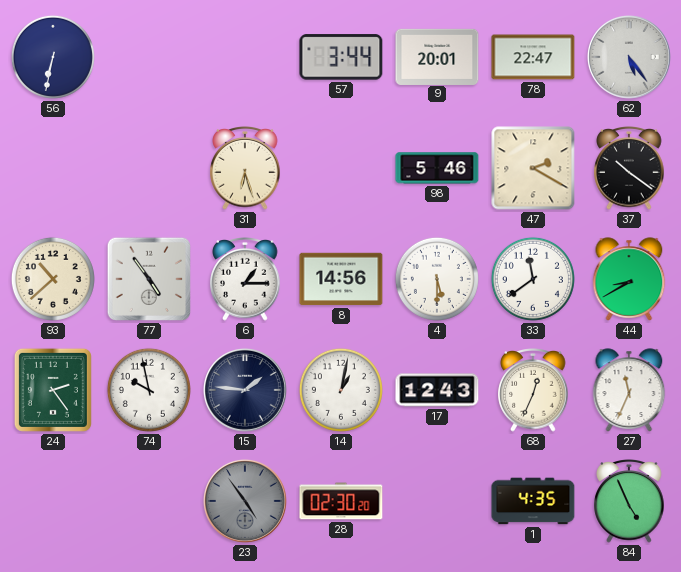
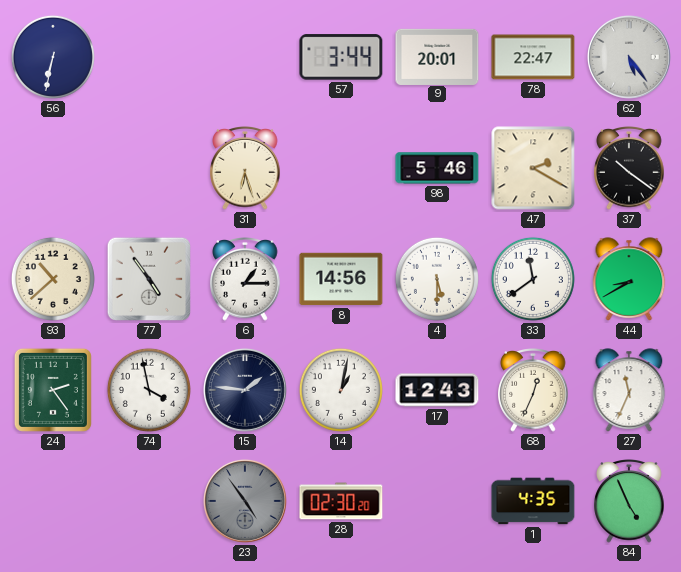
74: 9:58 -> 3:58 (149, 390)
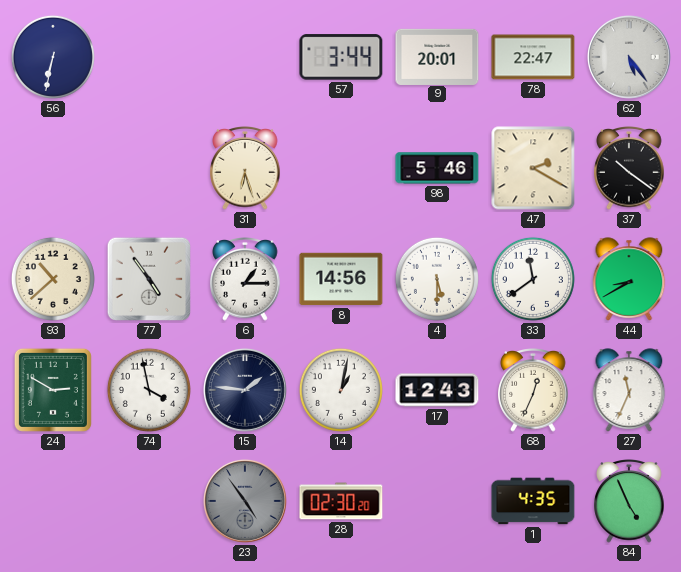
24: 2:24 -> 2:50 (53, 390)
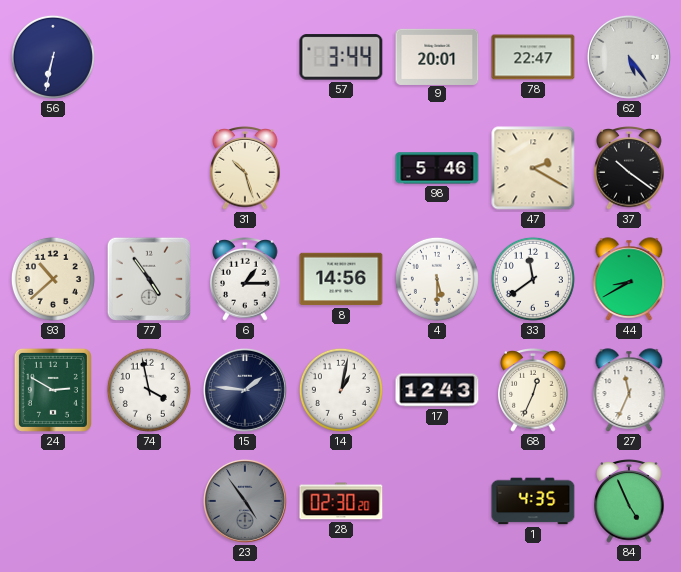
31: 6:27 -> 10:27 (245, 169)
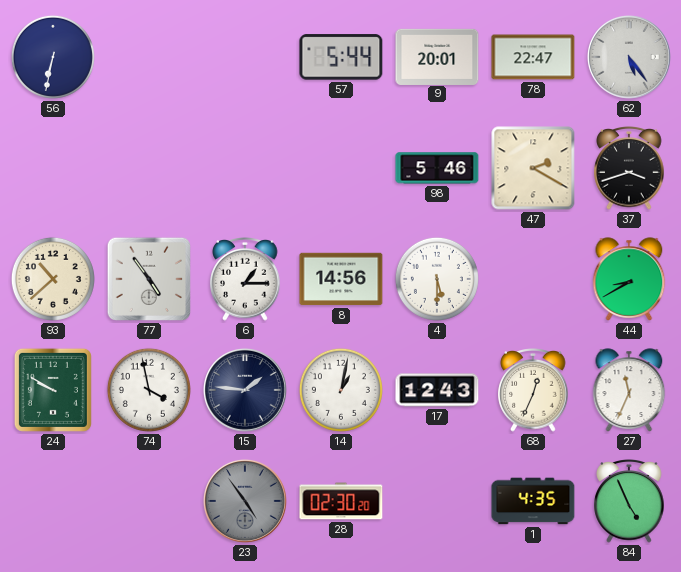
57: 3:44 -> 5:44 (341, 57)
31: 10:27 -> none (245, 169)
37: 10:21 -> 3:42 (629, 169)
33: 11:39 -> none (533, 279)
24: 2:50 -> 9:50 (53, 390)
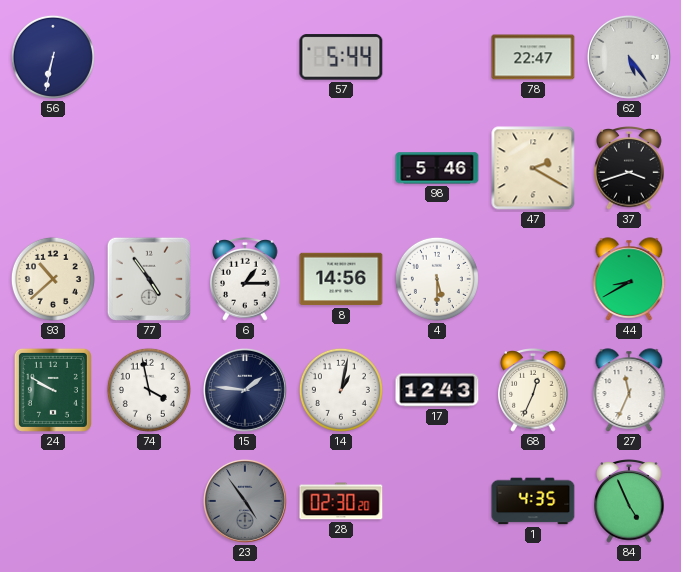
9: 20:01 -> none (437, 56)
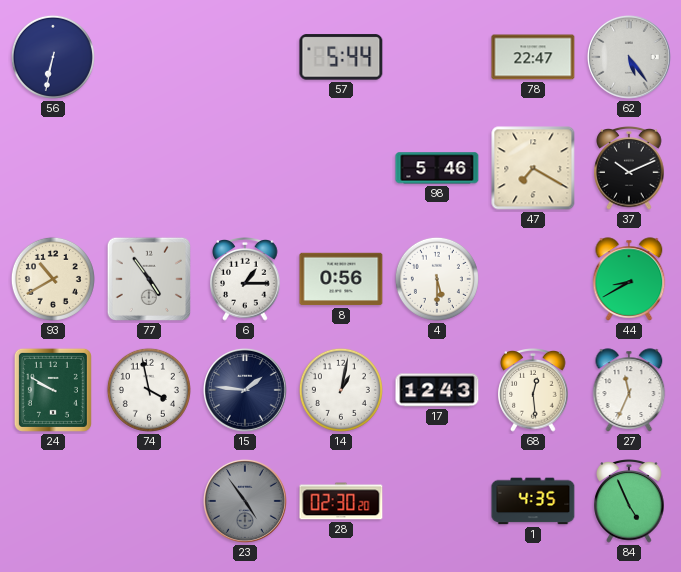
47: 2:20 -> 7:20 (533, 168)
37: 3:42 -> 10:11 (629, 169)
93: 10:38 -> 10:40 (53, 279)
8: 14:56 -> 0:56 (341, 279)
68: 12:34 -> 12:29 (533, 391)
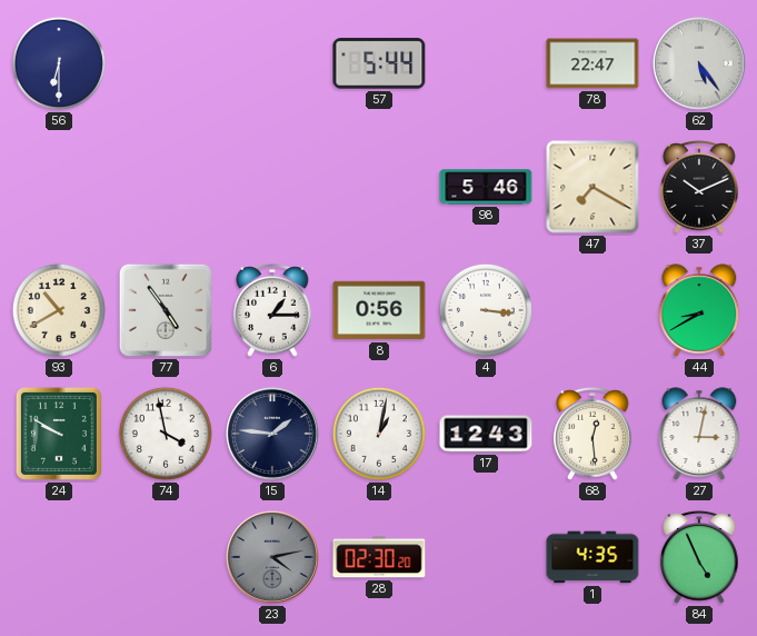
56: 6:32 -> 6:30 (59, 63)
4: 5:30 -> 3:16 (486, 310)
27: 11:34 -> 3:02 (699, 434)
23: 4:54 -> 4:13 (272, 557)
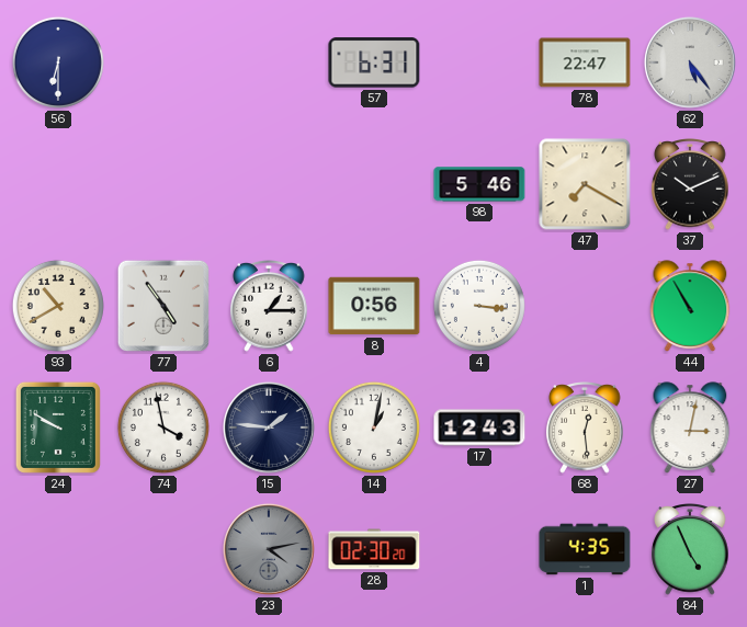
57: 5:44 -> 6:31 (374, 62)
44: 8:40 -> 10:55 (690, 306)
